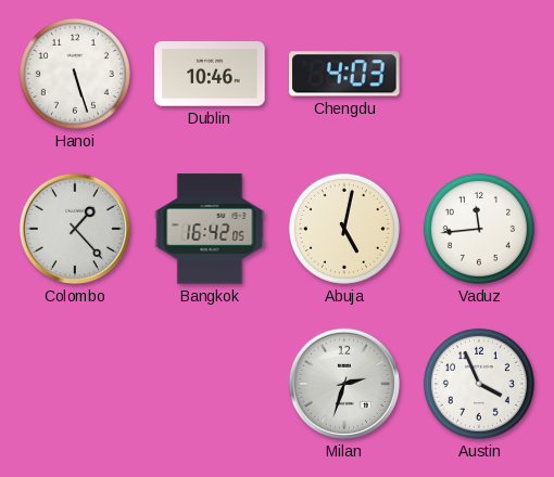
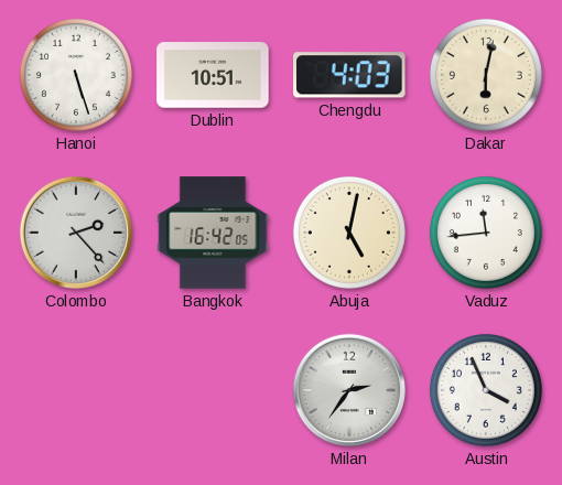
Dublin: 10:46 -> 10:51 (213, 75)
Dakar: none -> 6:02 (486, 75)
Colombo: 1:23 -> 2:23 (75, 233)
Milan: 2:33 -> 2:36 (348, 390)
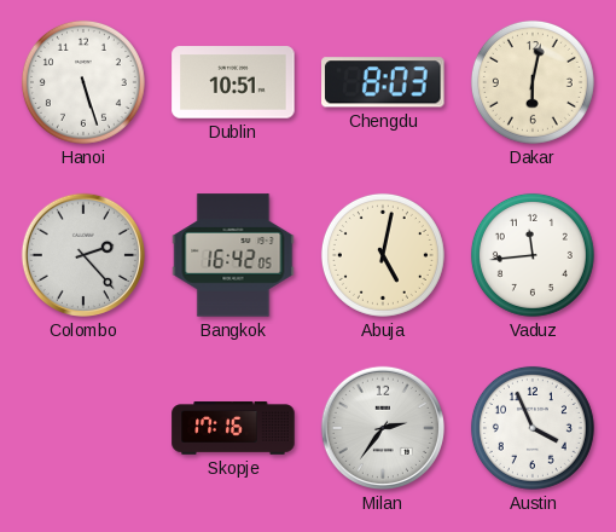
Chengdu: 4:03 -> 8:03 (383, 82)
Skopje: none -> 17:16 (233, 428)
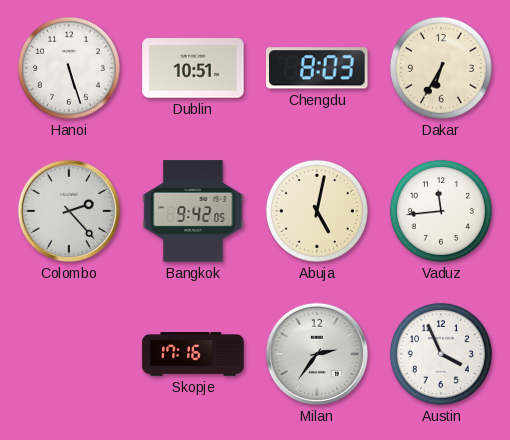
Dakar: 6:02 -> 6:35 (441, 68)
Bangkok: 16:42 -> 9:42 (193, 211)
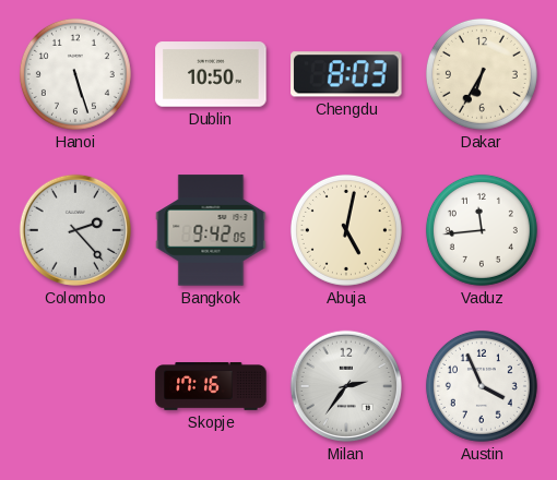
Dublin: 10:51 -> 10:50 (211, 74)
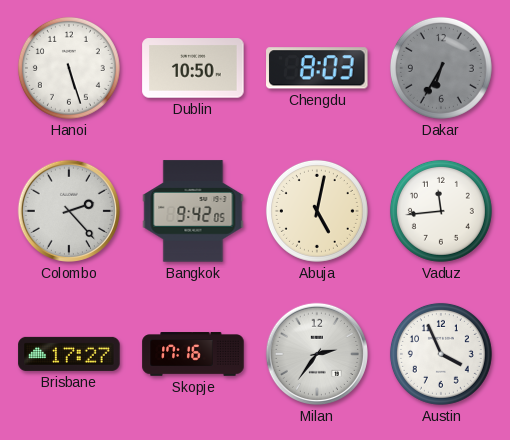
Dakar dial: cream -> grey (441, 68)
Brisbane: none -> 17:27 (69, 354)
